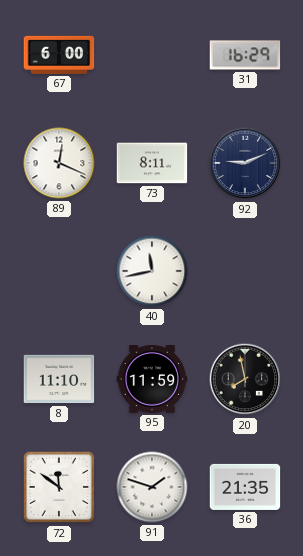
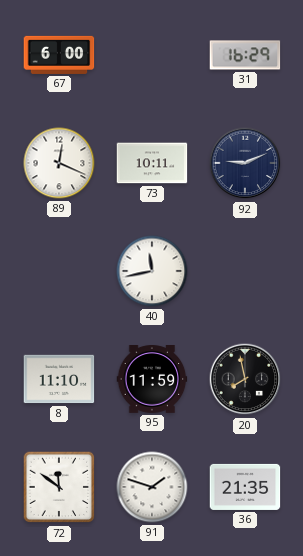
73: 8:11 -> 10:11 (152, 163)
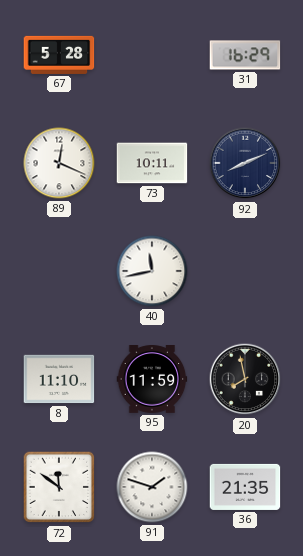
67: 6:00 -> 5:28 (59, 55)
92: 9:11 -> 8:11 (245, 163)
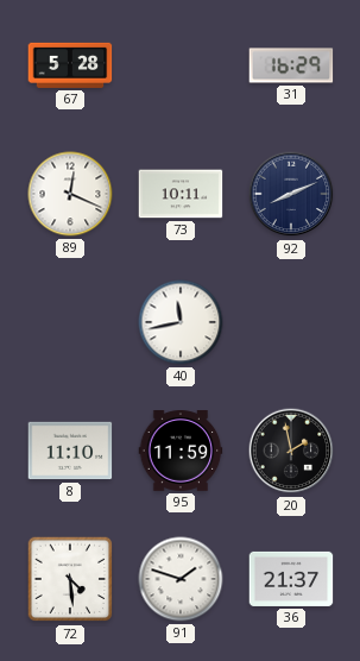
20: 7:58 -> 1:58 (291, 451)
72: 11:51 -> 4:29 (70, 579)
36: 21:35 -> 21:37 (291, 579)
